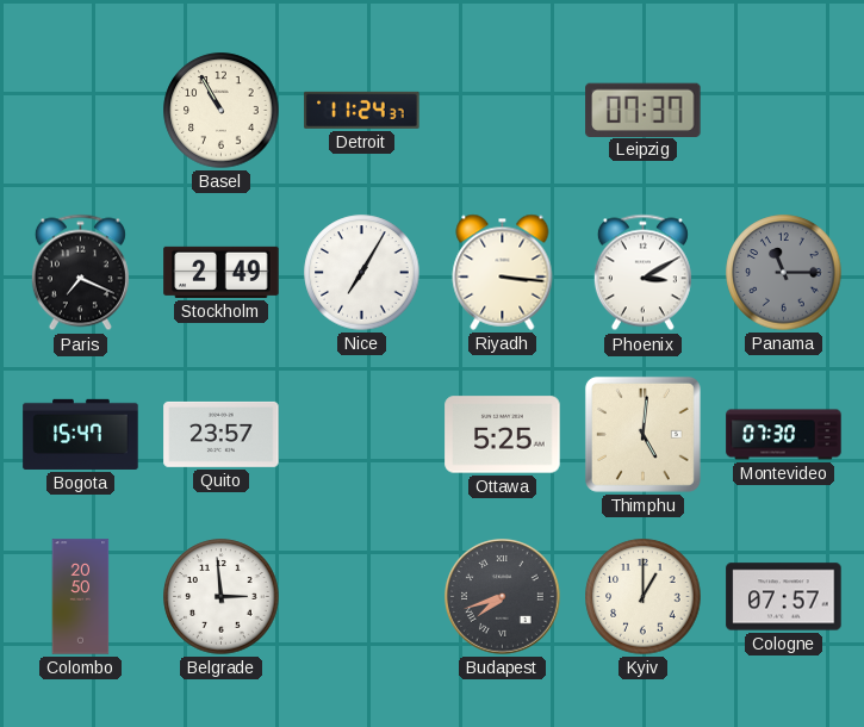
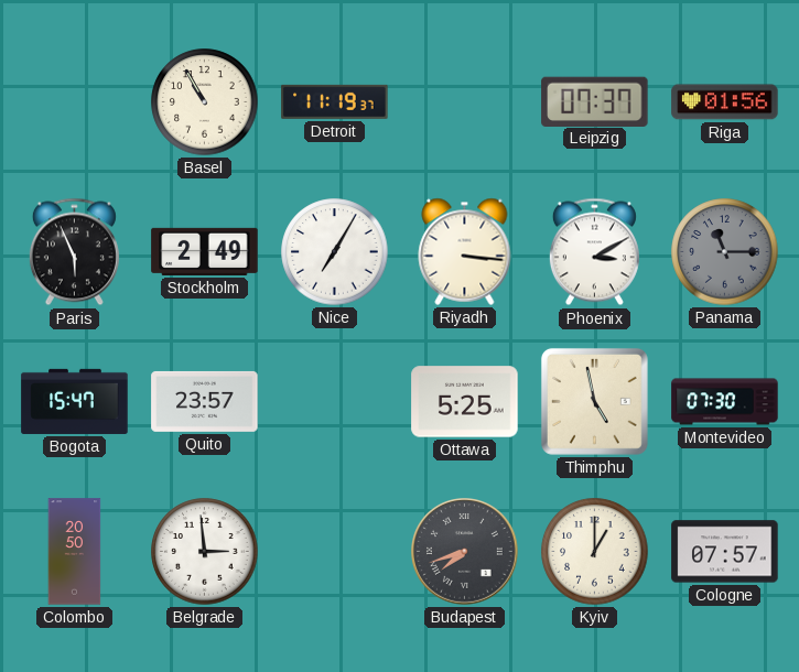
Detroit: 11:24 -> 11:19 (335, 101)
Riga: none -> 01:56 (725, 102)
Paris: 7:19 -> 5:56 (74, 252)
Thimphu: 5:01 -> 4:58 (594, 401)
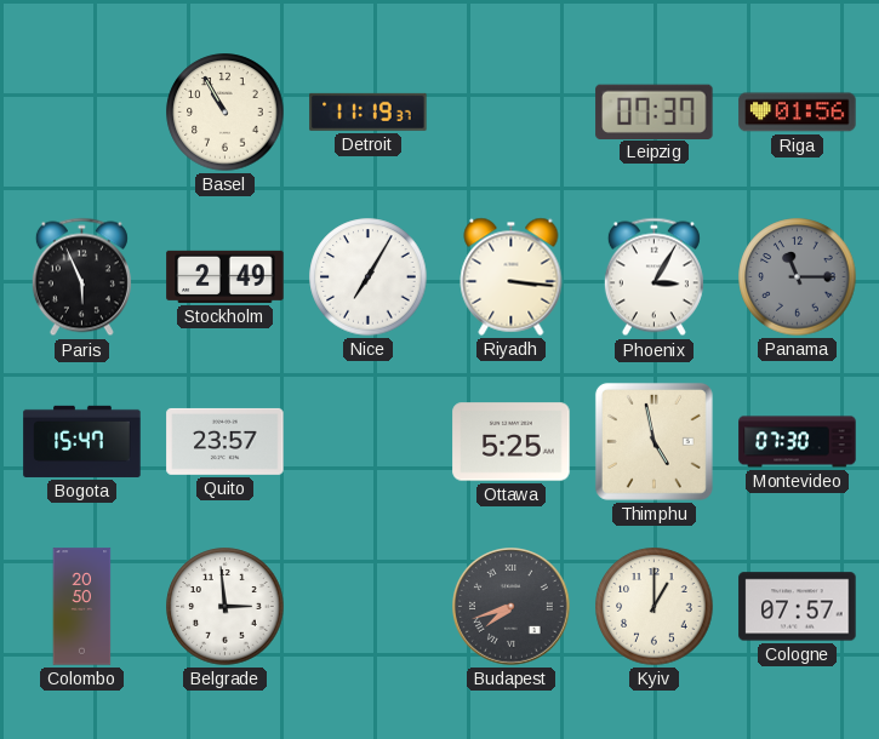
Phoenix: 3:10 -> 3:05 (653, 277)
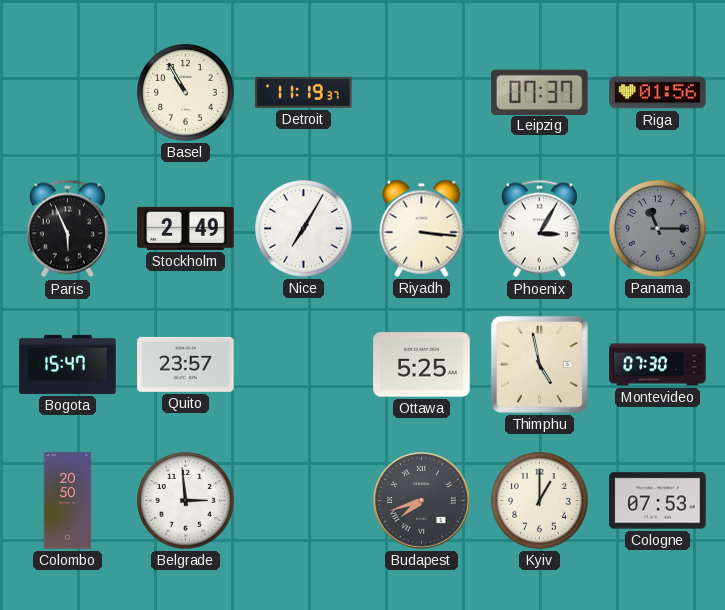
Cologne: 07:57 -> 07:53 (658, 501)
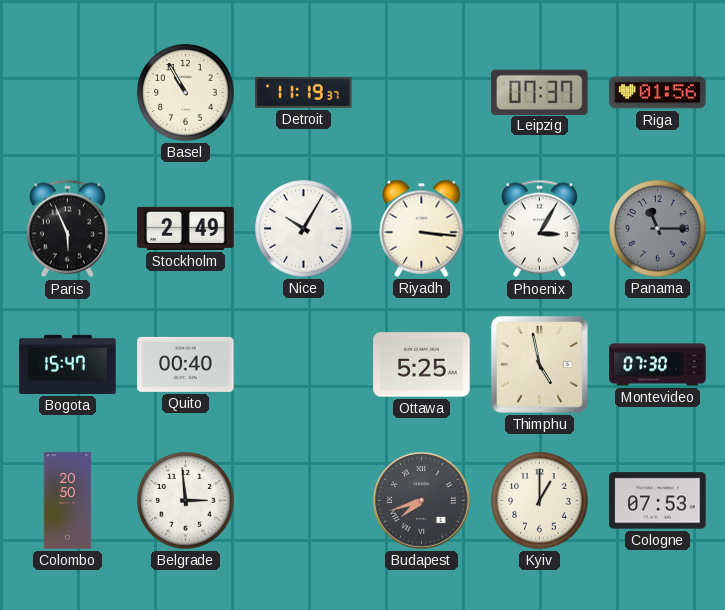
Nice: 7:05 -> 10:05 (304, 229)
Quito: 23:57 -> 00:40 (186, 364)
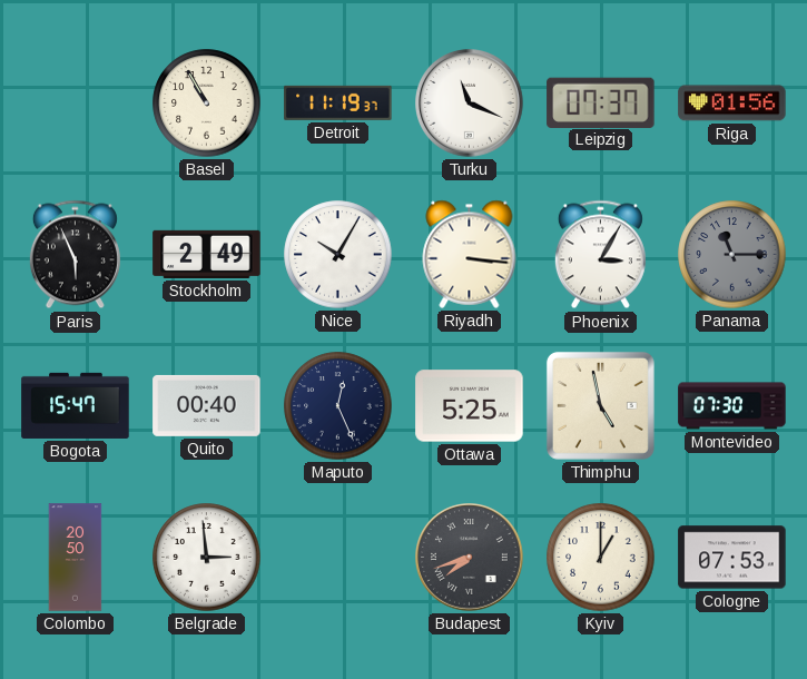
Turku: none -> 11:19 (470, 104)
Maputo: none -> 12:26 (338, 406)
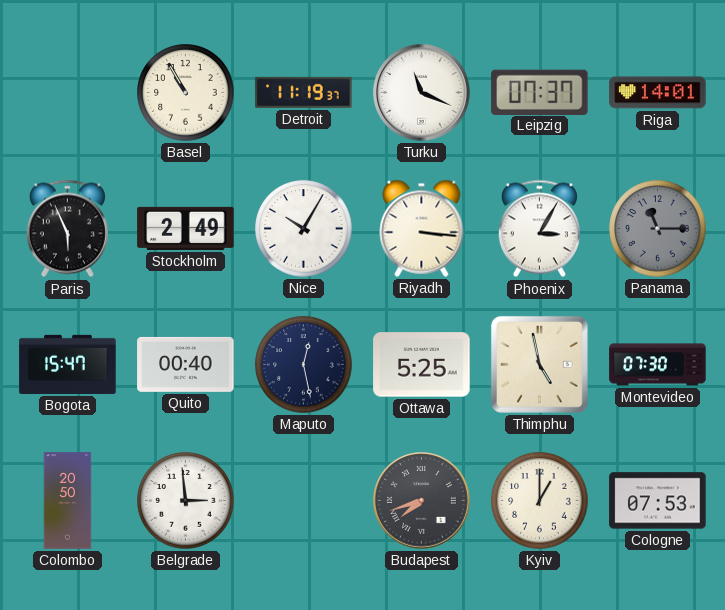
Riga: 01:56 -> 14:01 (658, 93)
Maputo: 12:26 -> 12:28 (304, 365)
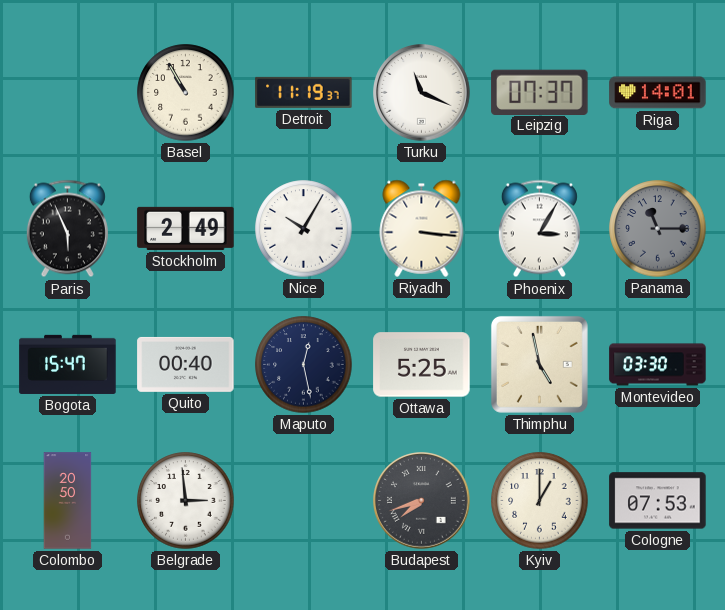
Montevideo: 07:30 -> 03:30 (658, 365)
